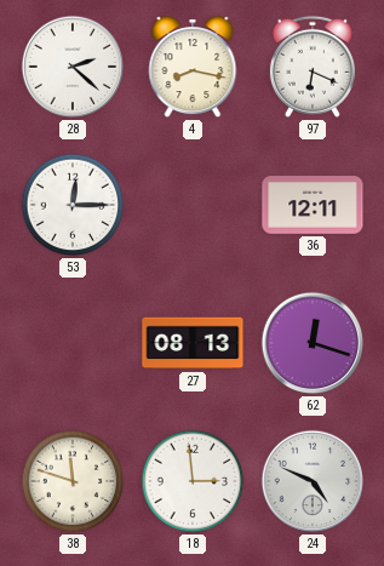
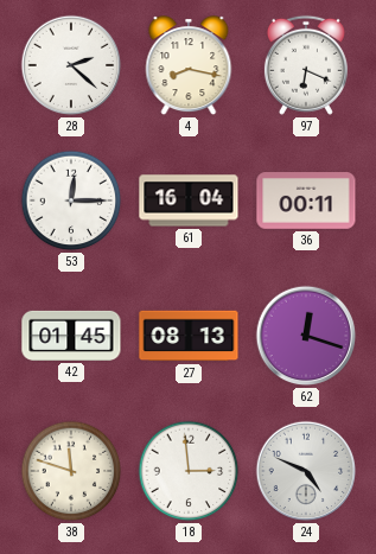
61: none -> 16:04 (189, 200)
36: 12:11 -> 00:11 (306, 200)
42: none -> 01:45 (71, 336)
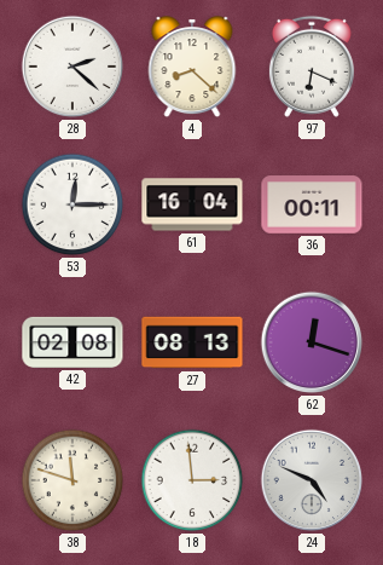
4: 8:17 -> 8:22 (192, 68)
42: 01:45 -> 02:08 (72, 342)
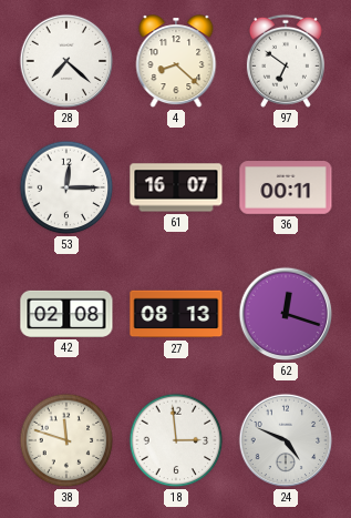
28: 2:22 -> 7:22 (66, 61)
97: 6:19 -> 6:51 (286, 61)
61: 16:04 -> 16:07 (176, 187)
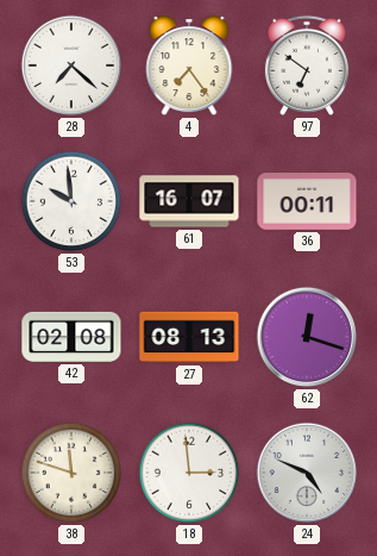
4: 8:22 -> 7:24 (189, 67)
53: 12:15 -> 9:59 (71, 201)
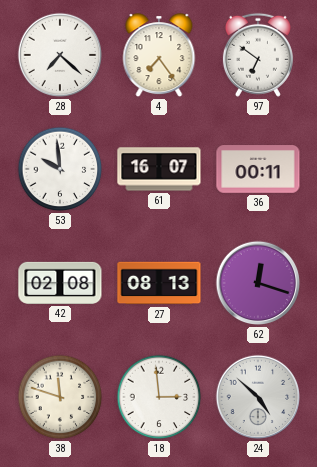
24: 4:49 -> 4:52 (258, 397)
